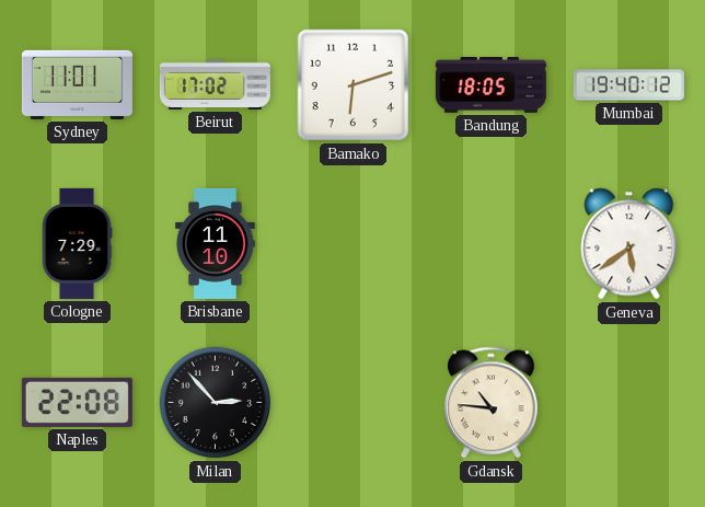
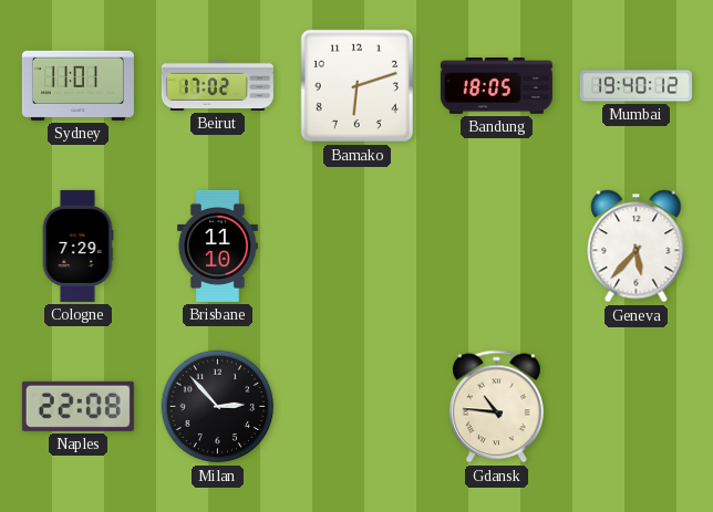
Geneva: 5:39 -> 5:37 (637, 247)
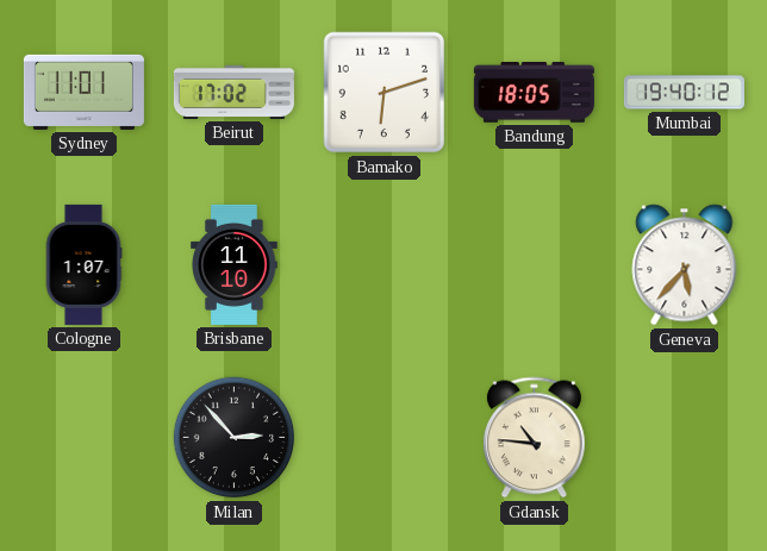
Cologne: 7:29 -> 1:07 (83, 264)
Naples: 22:08 -> none (77, 406)
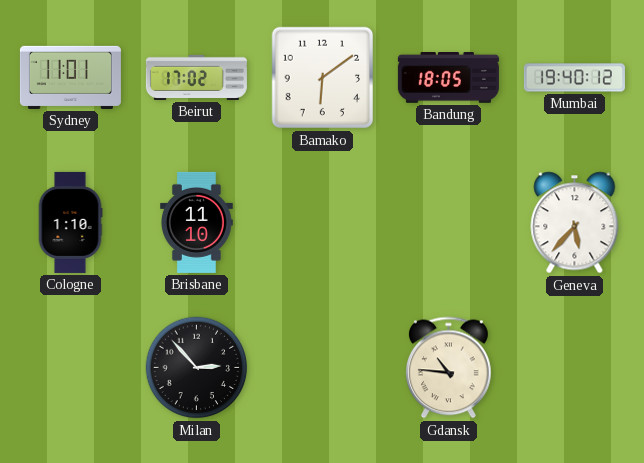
Bamako: 6:12 -> 6:09 (323, 78)
Cologne: 1:07 -> 1:10 (70, 222)
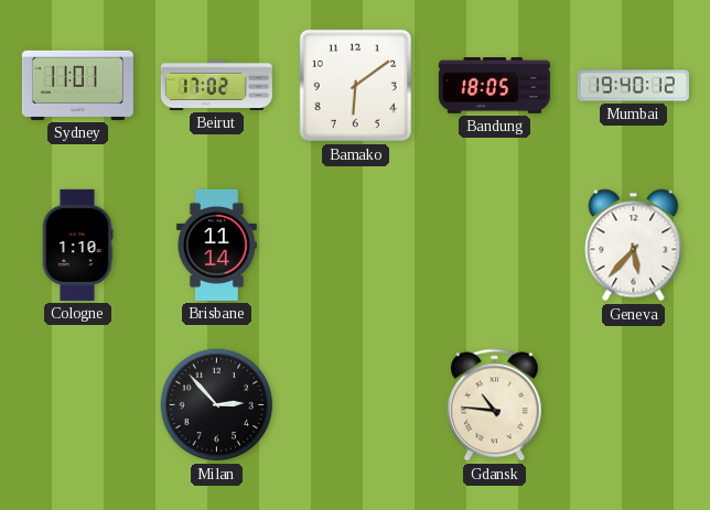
Brisbane: 11:10 -> 11:14 (217, 245)
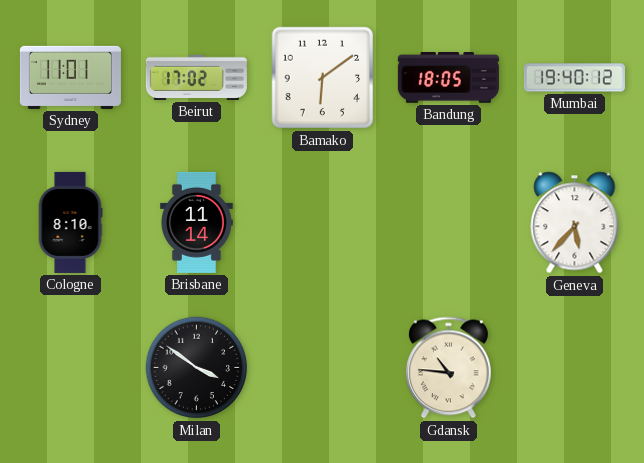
Cologne: 1:10 -> 8:10 (70, 222)
Milan: 2:53 -> 3:51 (197, 368)
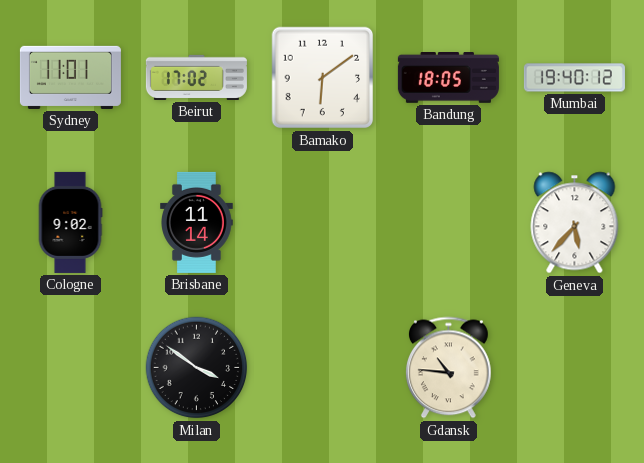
Cologne: 8:10 -> 9:02 (70, 222)
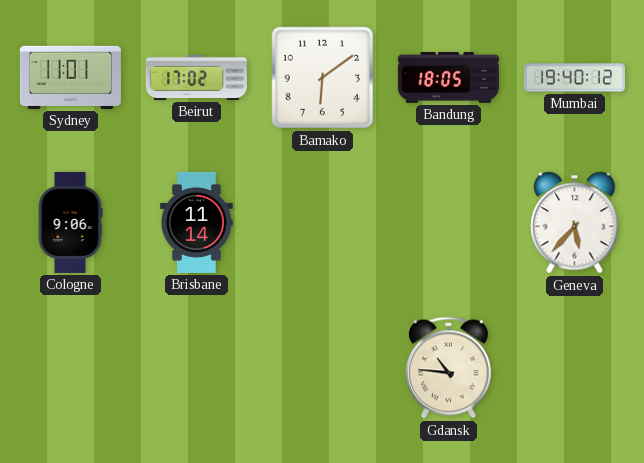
Cologne: 9:02 -> 9:06 (70, 222)
Milan: 3:51 -> none (197, 368)
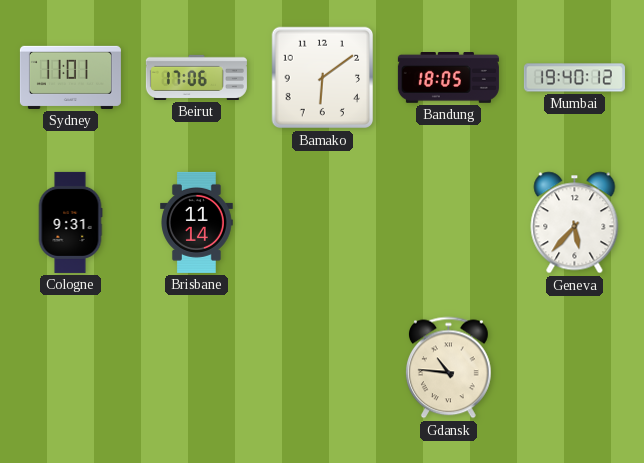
Beirut: 17:02 -> 17:06 (196, 77)
Cologne: 9:06 -> 9:31 (70, 222)
